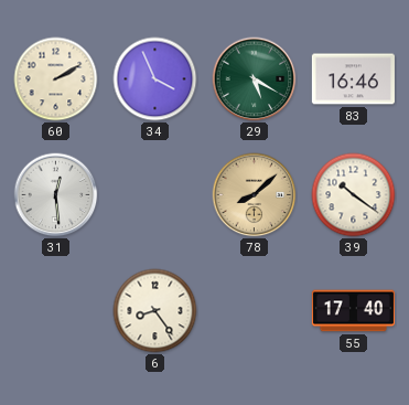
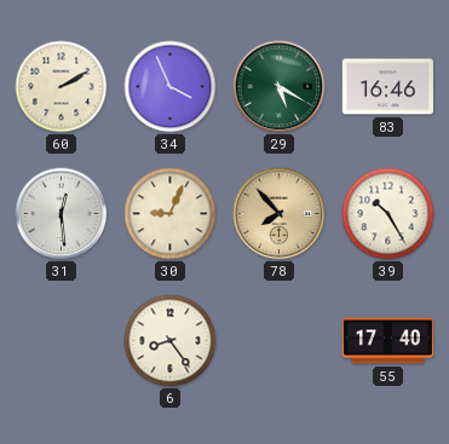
30: none -> 9:04 (171, 214)
78: 8:08 -> 7:53 (280, 214)
39: 10:21 -> 10:25 (388, 214)
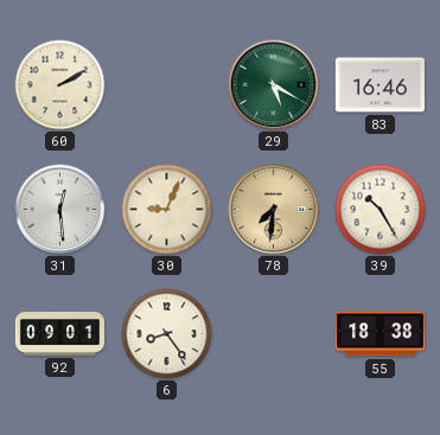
34: 3:56 -> none (171, 87)
78: 7:53 -> 7:31 (274, 210)
92: none -> 09:01 (59, 334)
55: 17:40 -> 18:38 (380, 334)
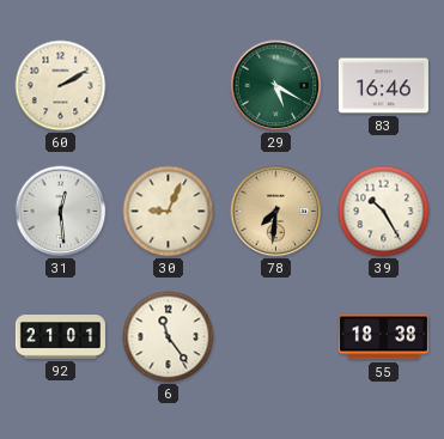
92: 09:01 -> 21:01 (60, 337)
6: 8:24 -> 11:24 (169, 337)
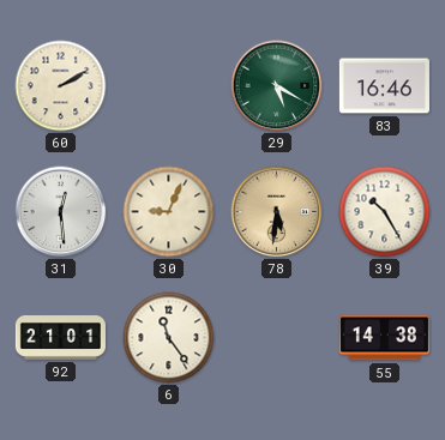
78: 7:31 -> 5:31 (277, 212)
55: 18:38 -> 14:38 (384, 338)
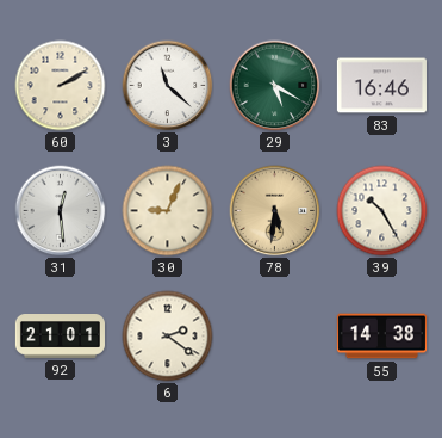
3: none -> 11:22 (168, 86)
6: 11:24 -> 2:21 (168, 337)
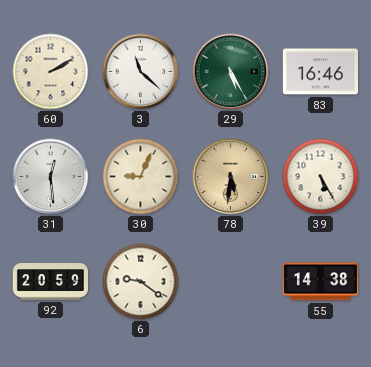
29: 5:20 -> 5:25 (231, 72)
39: 10:25 -> 5:25 (321, 177)
92: 21:01 -> 20:59 (50, 282)
6: 2:21 -> 9:21 (141, 282)
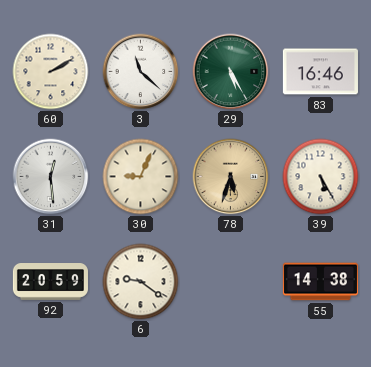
78: 5:31 -> 5:33 (231, 177)
